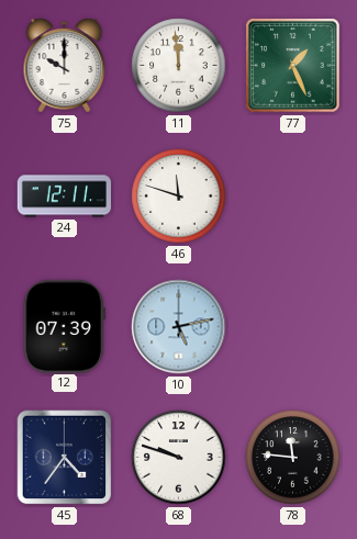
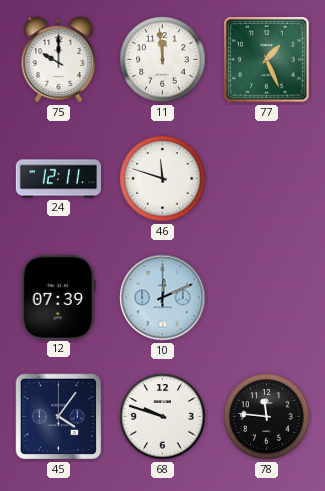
10: 5:13 -> 12:11 (163, 298)
45: 4:36 -> 4:06 (59, 417)
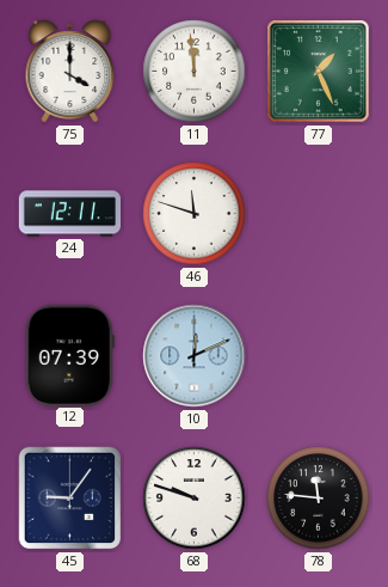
75: 10:00 -> 4:00 (70, 72)
45: 4:06 -> 9:06 (70, 499)
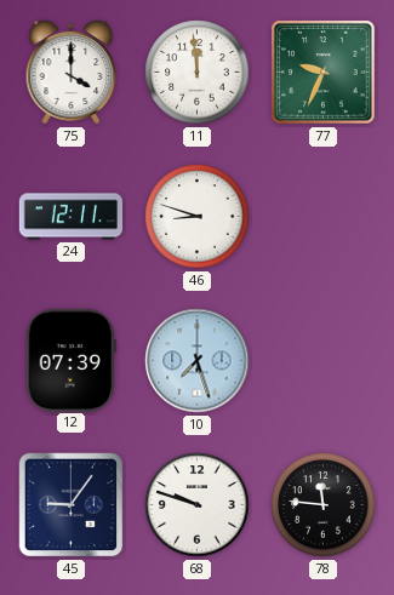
77: 1:26 -> 9:34 (324, 73)
46: 11:48 -> 8:48 (198, 217)
10: 12:11 -> 7:27 (198, 361)
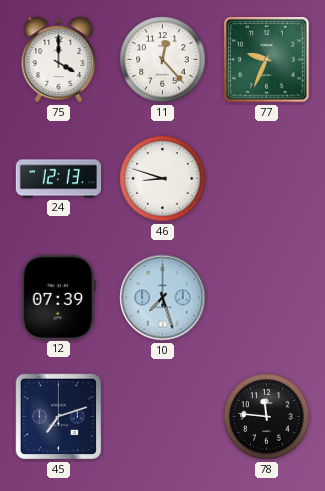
11: 11:59 -> 12:23 (163, 60)
24: 12:11 -> 12:13 (58, 179)
45: 9:06 -> 7:12 (59, 417)
68: 9:48 -> none (198, 505)
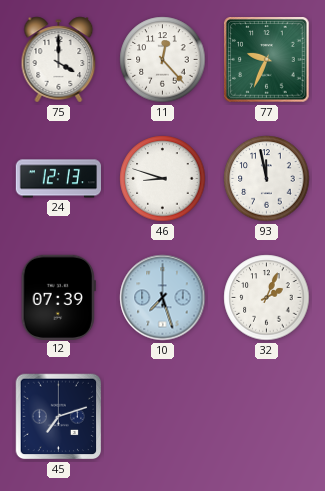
93: none -> 11:58 (267, 179)
32: none -> 2:04 (267, 298)
78: 11:46 -> none (267, 417)
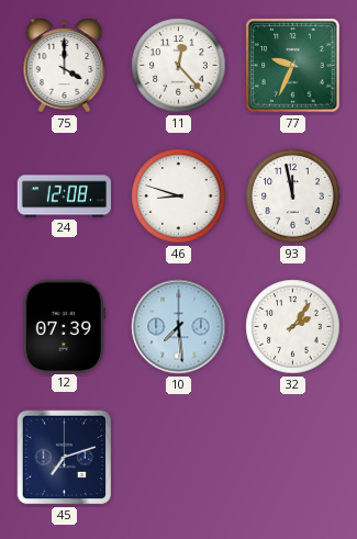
24: 12:13 -> 12:08 (64, 196)
10: 7:27 -> 7:29 (179, 327)
32: 2:04 -> 2:06 (293, 327)
